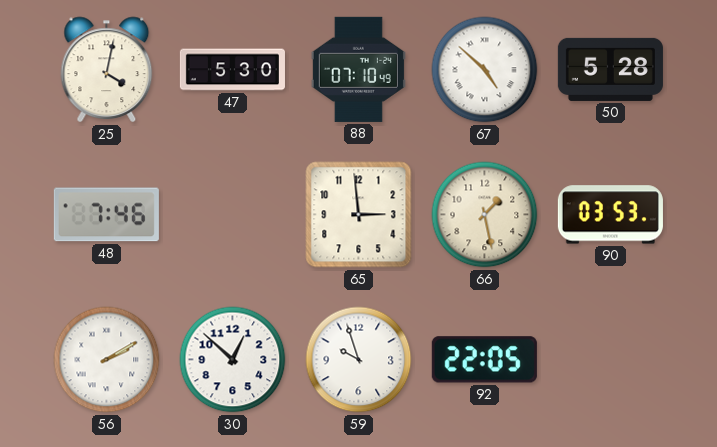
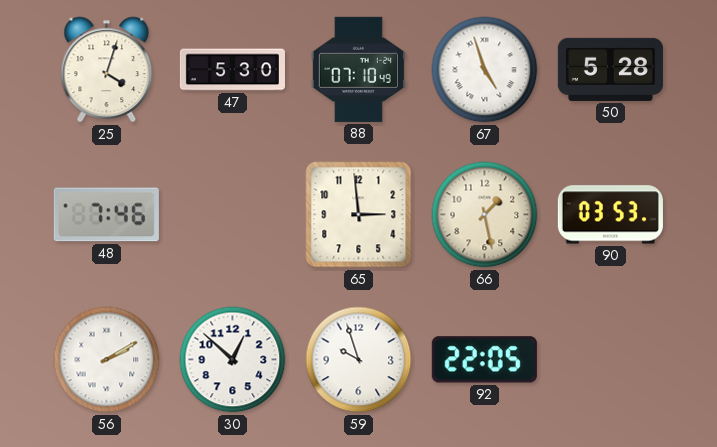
25: 4:02 -> 4:03 (107, 70)
67: 4:52 -> 4:57 (485, 70)
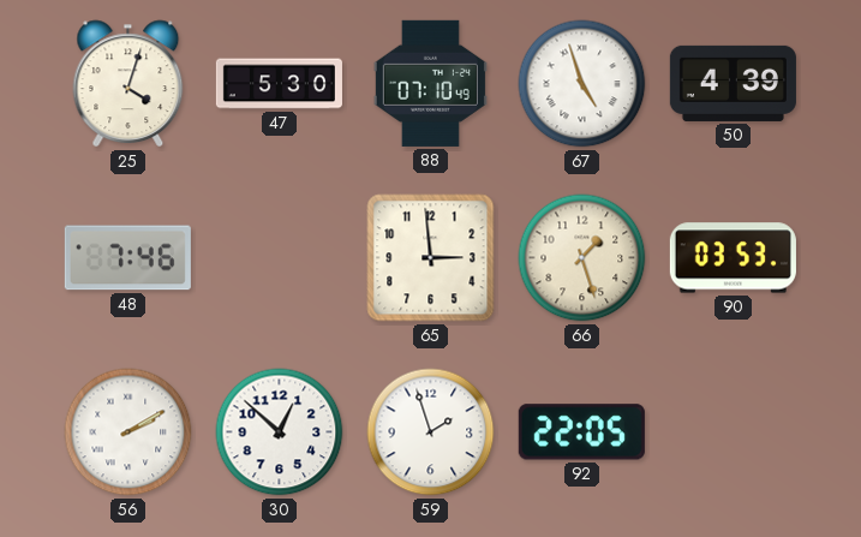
50: 5:28 -> 4:39 (733, 83)
66: 1:28 -> 1:27 (582, 258)
59: 9:57 -> 1:57 (431, 432)
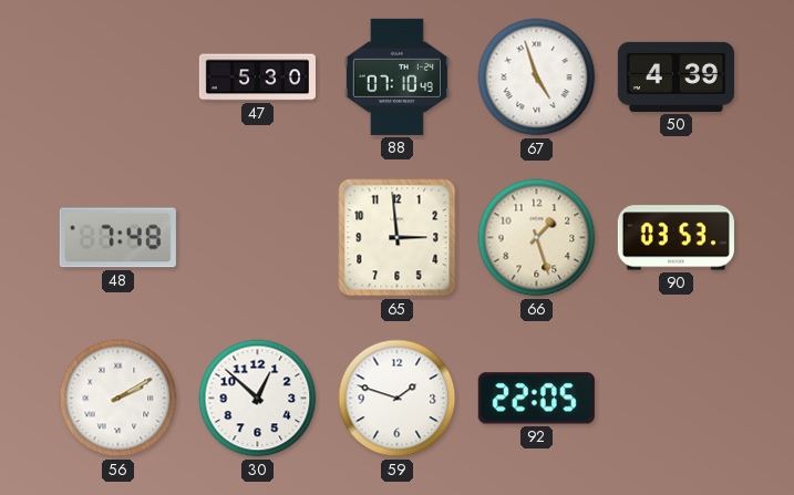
25: 4:03 -> none (128, 84)
48: 7:46 -> 7:48 (117, 238)
59: 1:57 -> 1:48 (398, 399)
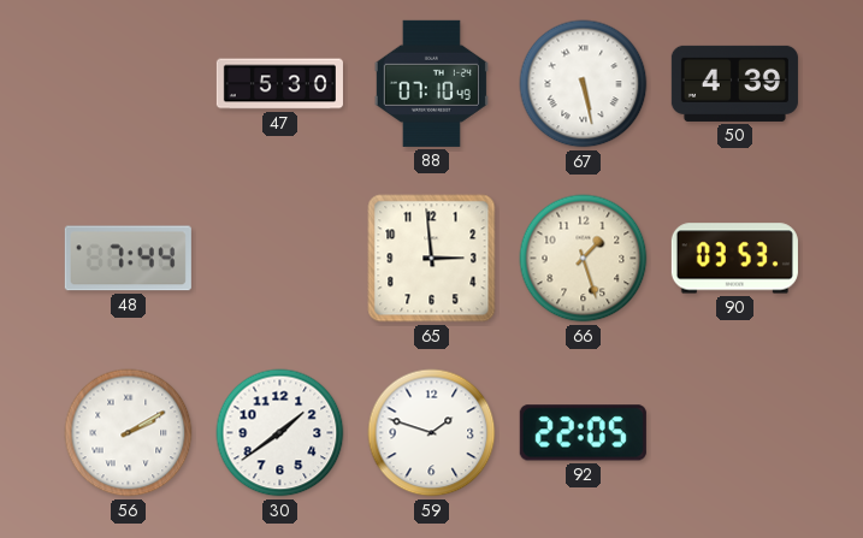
67: 4:57 -> 5:28 (584, 84)
48: 7:48 -> 7:44 (128, 259)
30: 12:52 -> 1:39 (280, 433)
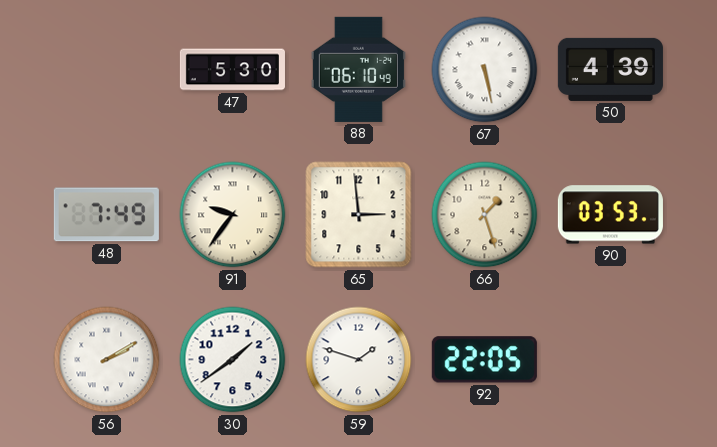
88: 07:10 -> 06:10 (358, 69)
48: 7:44 -> 7:49 (106, 215)
91: none -> 9:36 (233, 215)
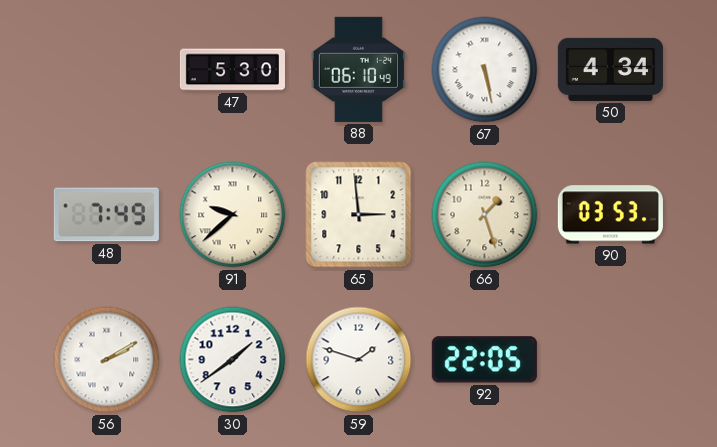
50: 4:39 -> 4:34 (610, 69)
91: 9:36 -> 9:38 (233, 215)
